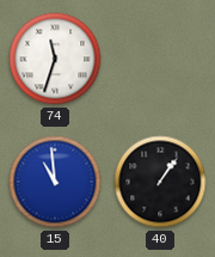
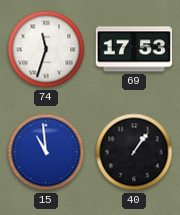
69: none -> 17:53 (133, 49)
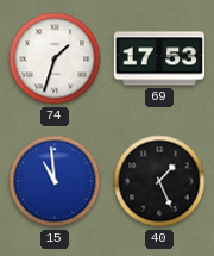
74: 11:33 -> 1:33 (55, 58)
40: 1:06 -> 1:26 (159, 181)
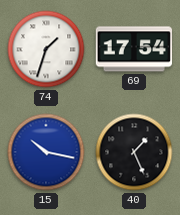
69: 17:53 -> 17:54 (133, 49)
15: 10:59 -> 10:17 (46, 152)
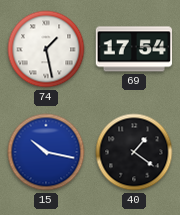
74: 1:33 -> 1:28 (46, 49)
40: 1:26 -> 1:21 (134, 152)
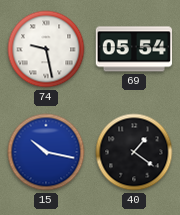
74: 1:28 -> 9:28 (46, 49)
69: 17:54 -> 05:54 (133, 49)
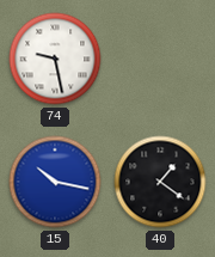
69: 05:54 -> none (133, 49)
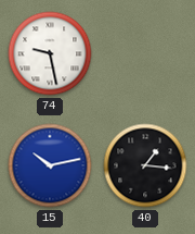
15: 10:17 -> 10:13 (50, 165)
40: 1:21 -> 1:16 (145, 165)
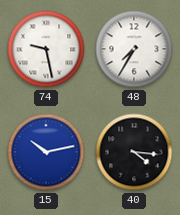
48: none -> 7:35 (134, 49)
40: 1:16 -> 4:16 (134, 152)
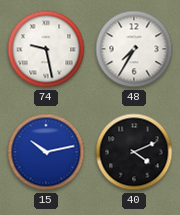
40: 4:16 -> 4:11 (134, 152)
